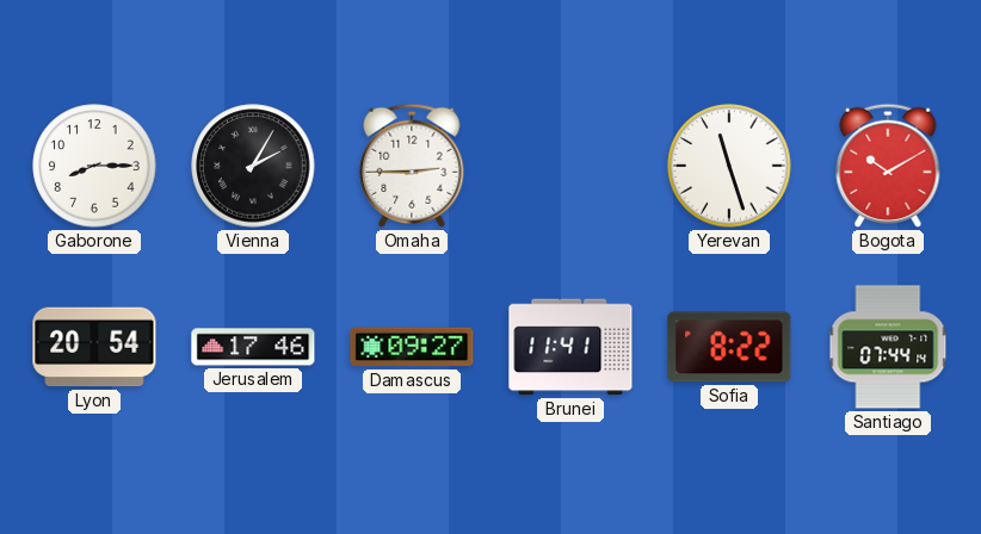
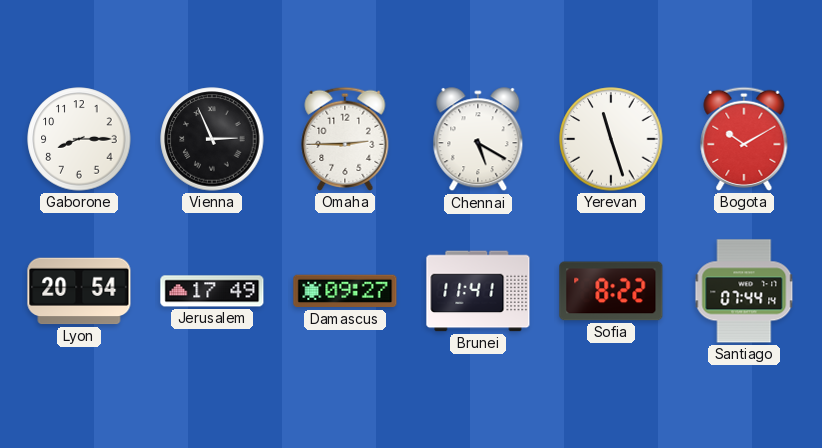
Vienna: 2:05 -> 2:56 (212, 139)
Chennai: none -> 5:20 (478, 140)
Jerusalem: 17:46 -> 17:49 (212, 291)
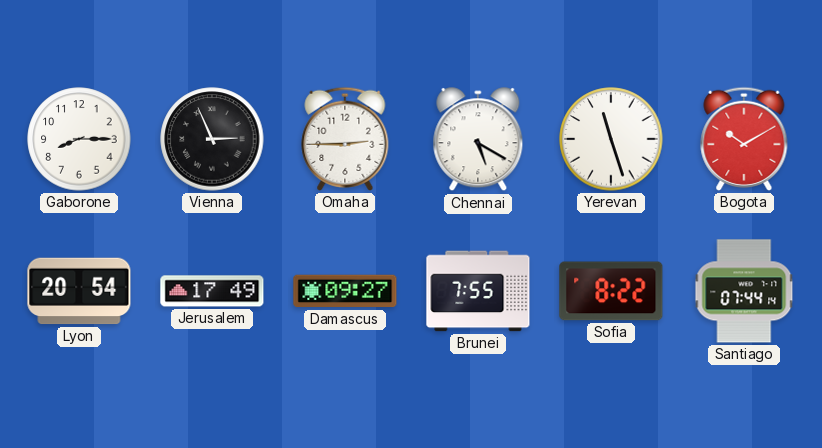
Brunei: 11:41 -> 7:55 (478, 291)
